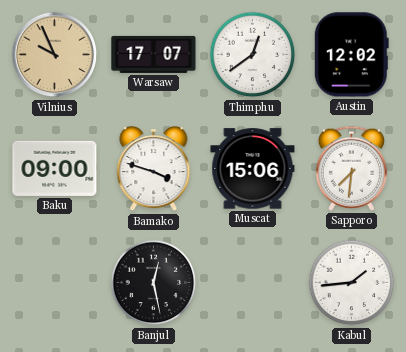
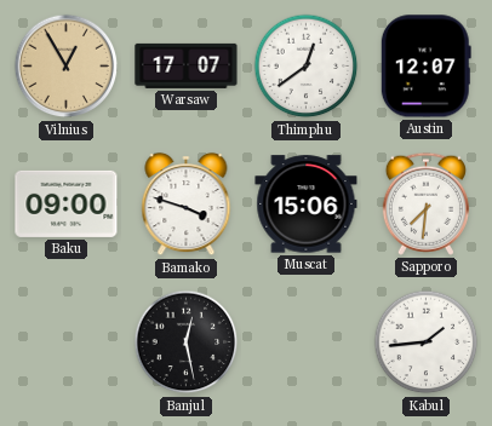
Vilnius: 9:56 -> 12:55 (67, 67)
Austin: 12:02 -> 12:07 (425, 67)
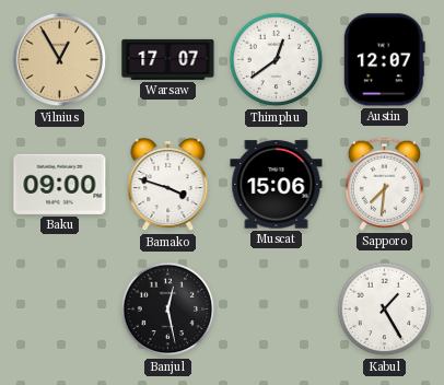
Kabul: 1:44 -> 1:25 (385, 310)
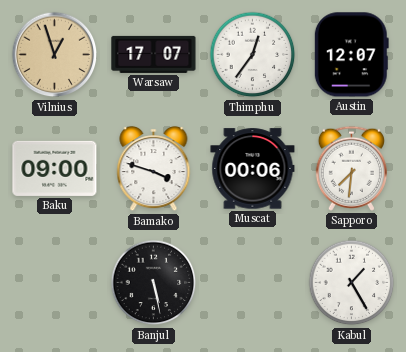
Vilnius: 12:55 -> 12:57 (55, 55)
Thimphu: 12:39 -> 12:36 (253, 55)
Muscat: 15:06 -> 00:06 (253, 169)
Banjul: 12:28 -> 5:28 (154, 283)
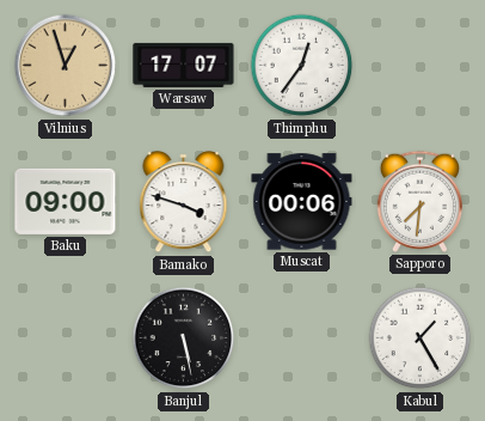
Austin: 12:07 -> none (351, 55)
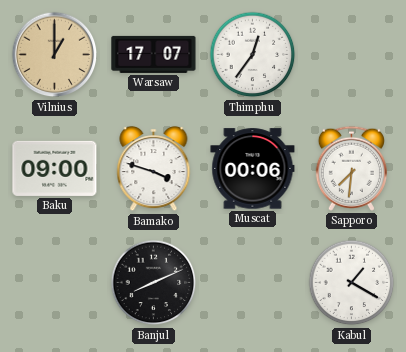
Vilnius: 12:57 -> 1:00 (55, 55)
Banjul: 5:28 -> 8:11 (154, 283)
Kabul: 1:25 -> 1:20 (352, 283)
